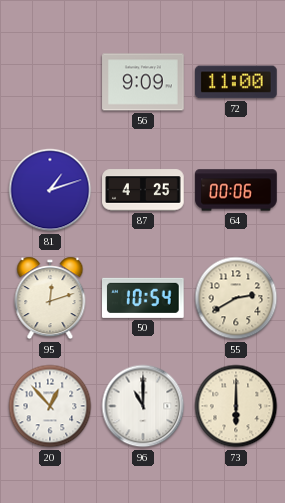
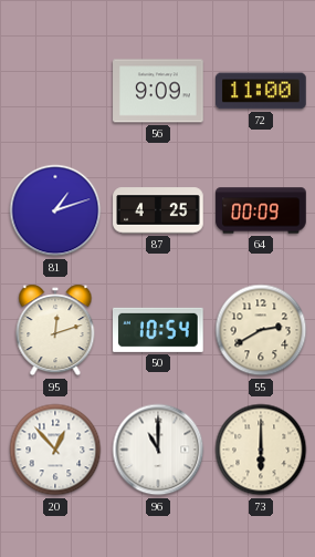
64: 00:06 -> 00:09 (261, 210)
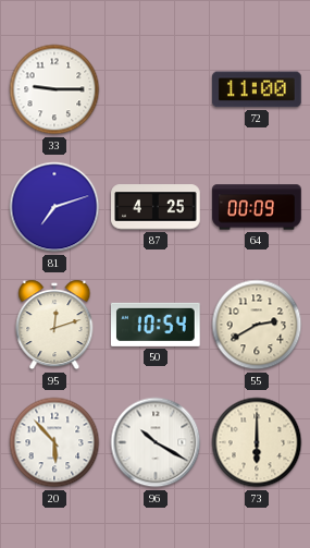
33: none -> 9:15 (54, 89)
56: 9:09 -> none (158, 91)
81: 1:12 -> 7:12 (54, 207)
20: 12:53 -> 5:53 (54, 442)
96: 11:00 -> 10:20 (156, 442)
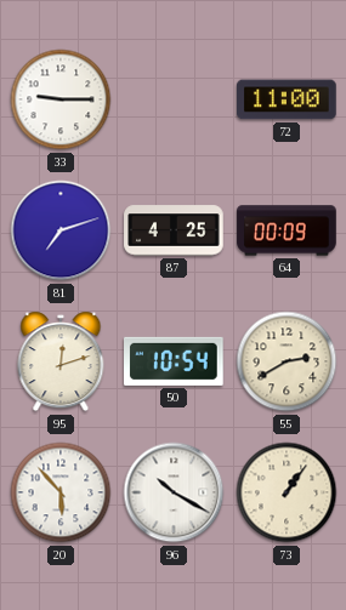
73: 6:00 -> 1:06 (287, 492)
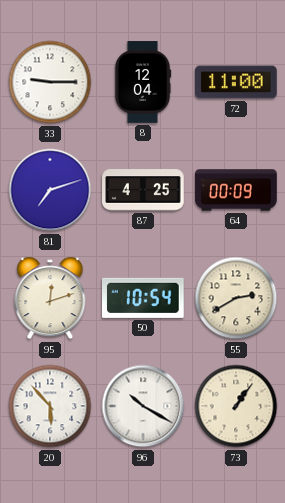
8: none -> 12:04 (143, 82)
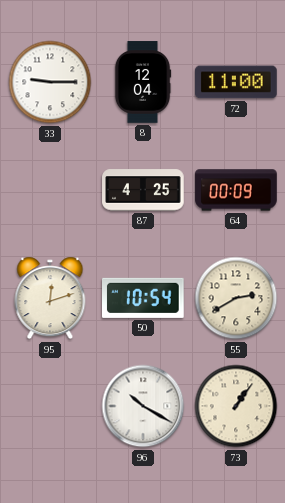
81: 7:12 -> none (50, 190)
20: 5:53 -> none (50, 406)
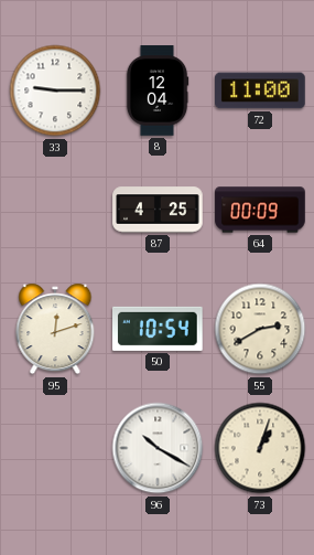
73: 1:06 -> 1:03 (260, 448)
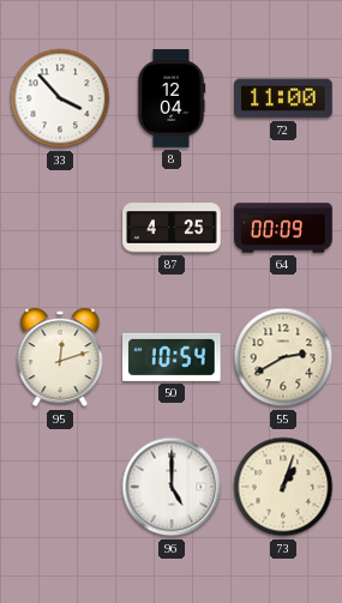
33: 9:15 -> 3:53 (60, 98)
96: 10:20 -> 5:00 (172, 487)
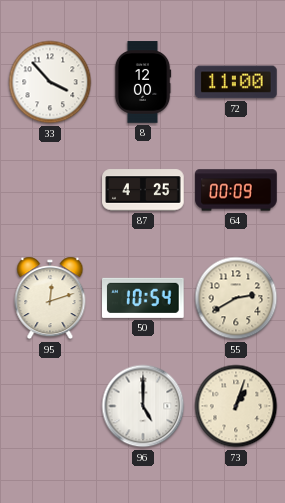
8: 12:04 -> 12:00 (143, 82)
